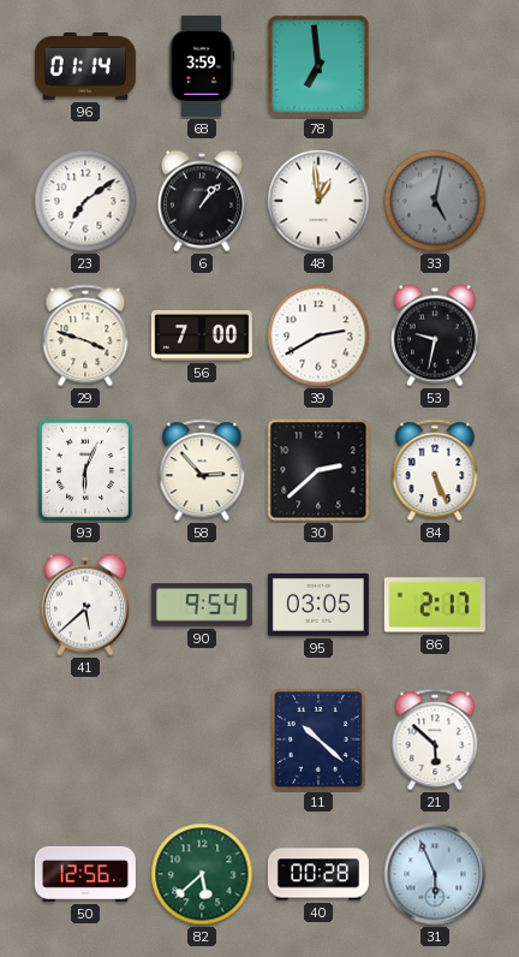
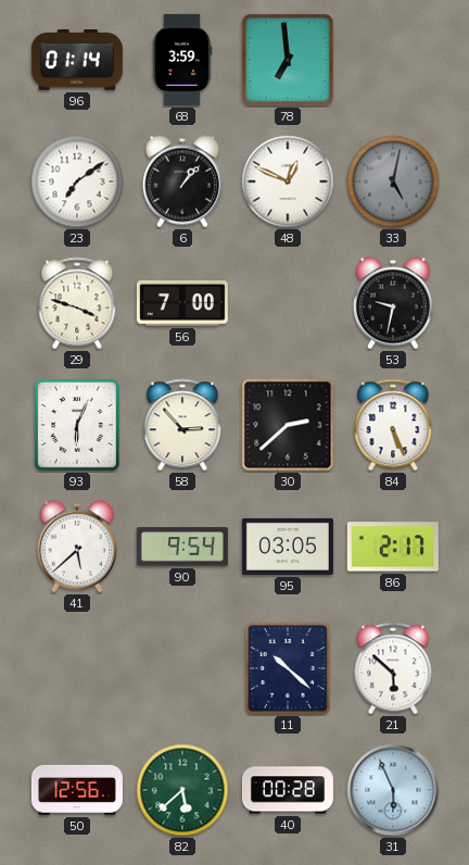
48: 12:59 -> 12:49 (288, 181)
39: 2:40 -> none (318, 335)
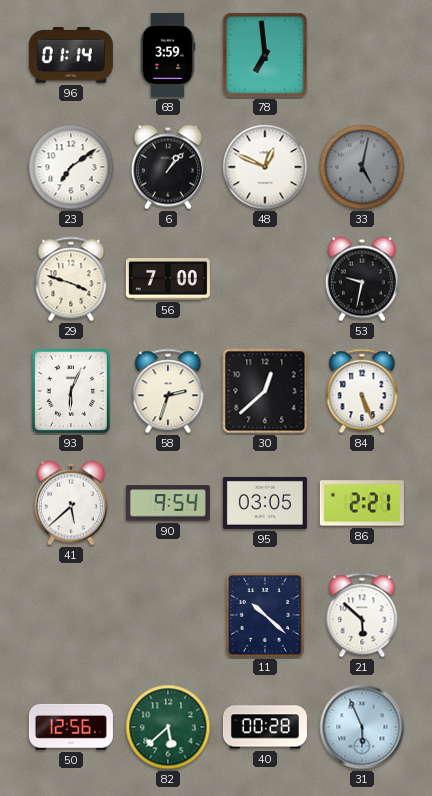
58: 2:53 -> 2:33 (168, 391)
30: 2:38 -> 12:38 (265, 391)
86: 2:17 -> 2:21 (362, 503)
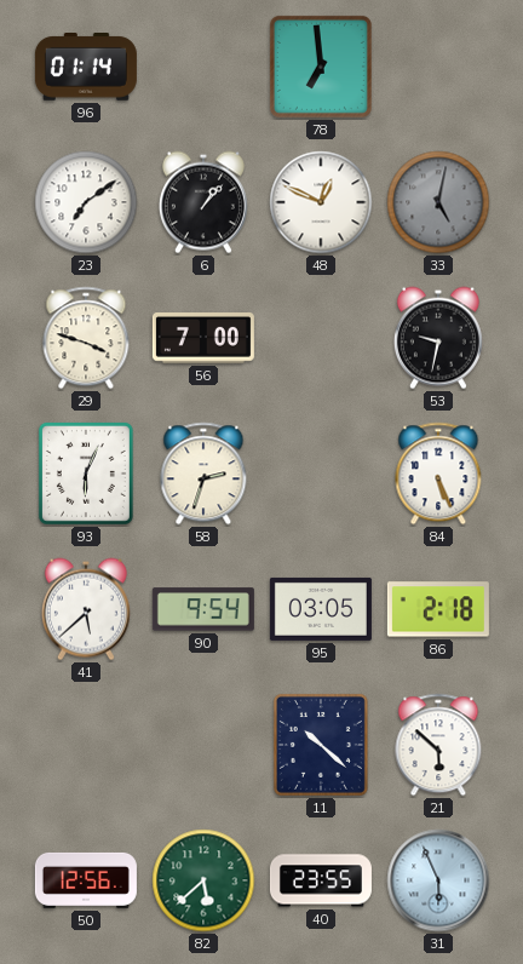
68: 3:59 -> none (168, 55)
30: 12:38 -> none (265, 391)
86: 2:21 -> 2:18 (438, 609)
40: 00:28 -> 23:55 (321, 880)
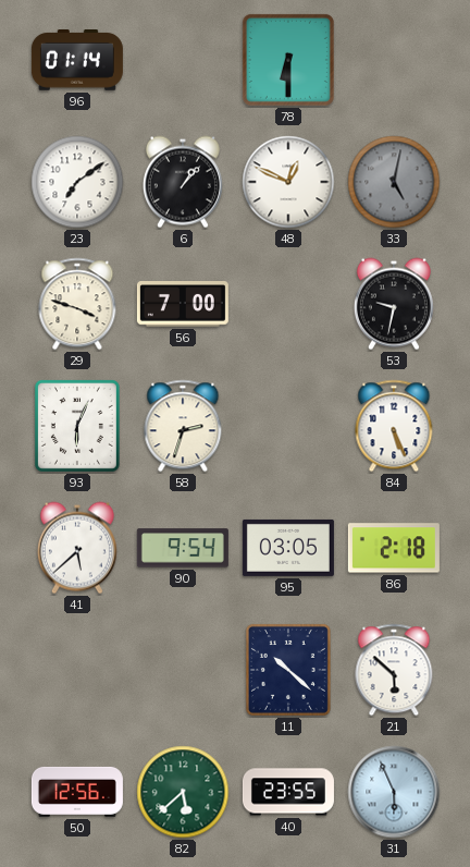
78: 6:59 -> 6:30 (288, 60)
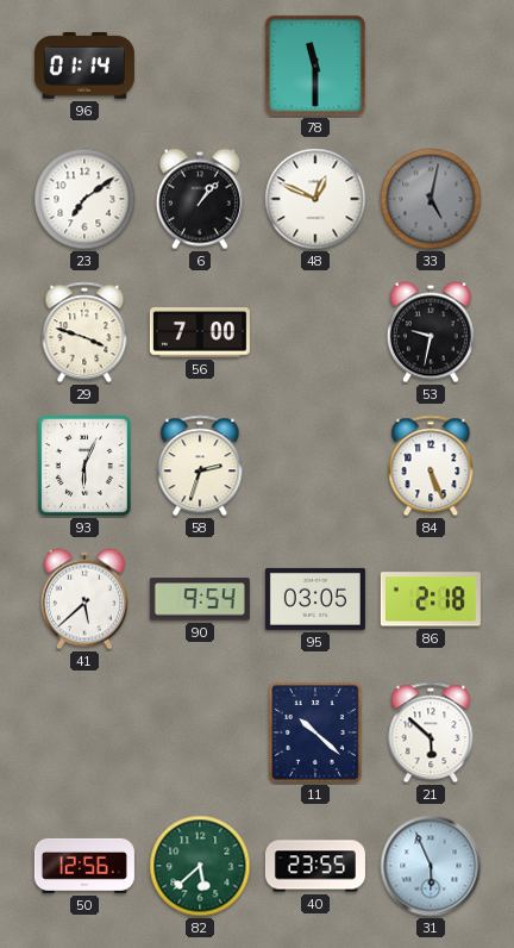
78: 6:30 -> 11:30 (315, 66)
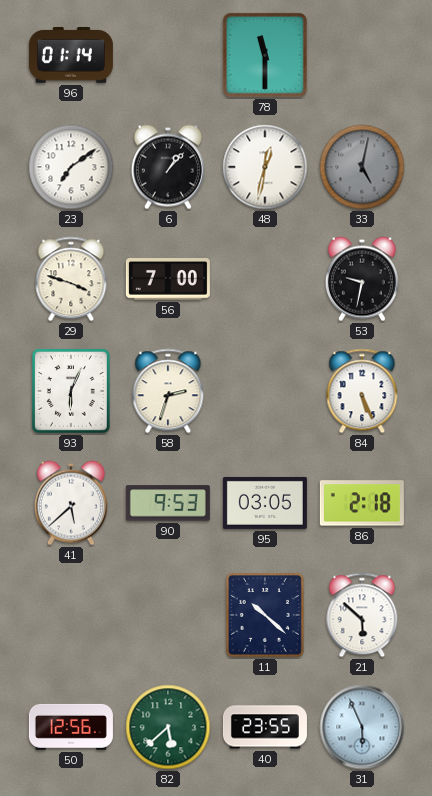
48: 12:49 -> 12:32 (265, 167)
90: 9:54 -> 9:53 (168, 503)
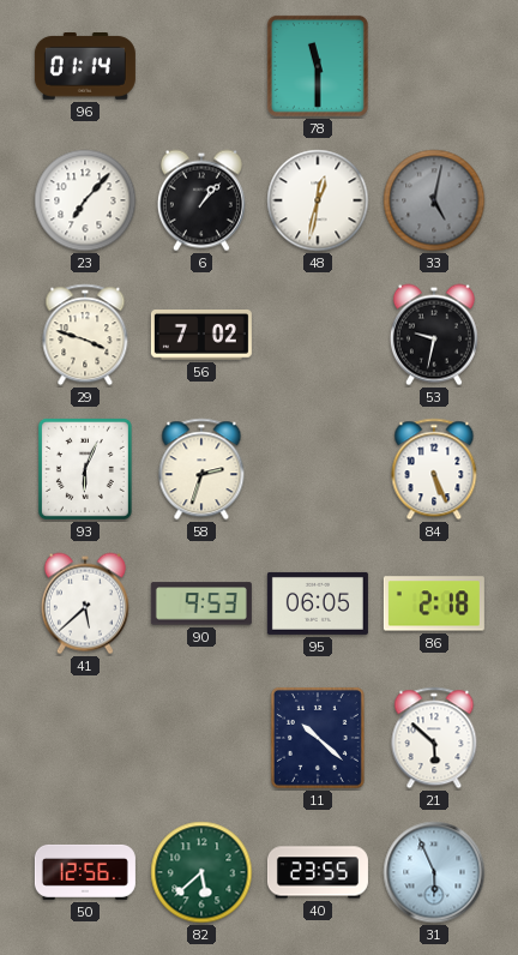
23: 7:09 -> 7:07 (85, 200)
56: 7:00 -> 7:02 (201, 336)
95: 03:05 -> 06:05 (318, 603)
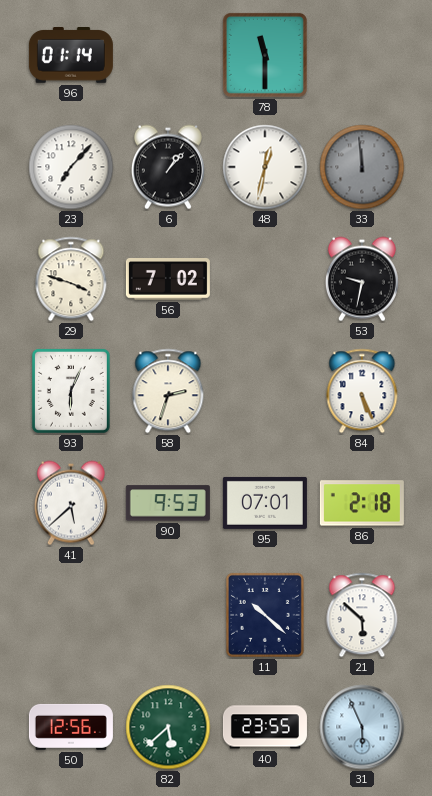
33: 5:02 -> 11:59 (362, 167)
95: 06:05 -> 07:01 (265, 503)
